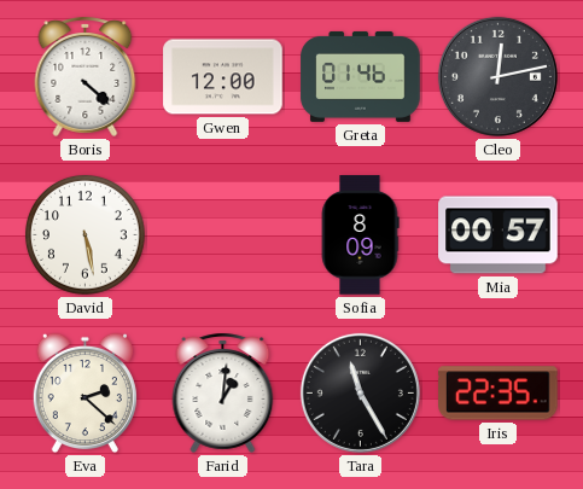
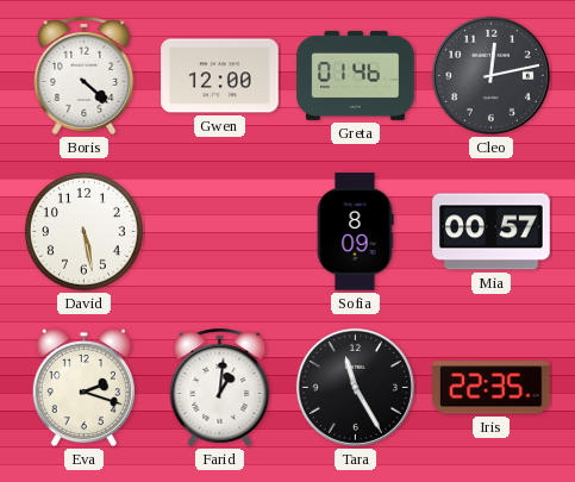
Eva: 2:22 -> 2:18 (83, 388)
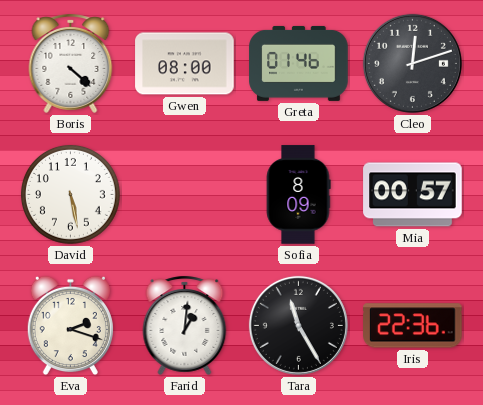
Gwen: 12:00 -> 08:00 (185, 64)
Cleo: 12:13 -> 12:12 (412, 63)
Iris: 22:35 -> 22:36 (413, 326)
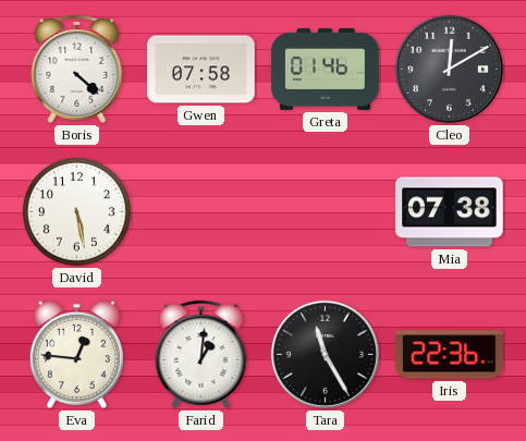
Gwen: 08:00 -> 07:58 (201, 70)
Cleo: 12:12 -> 12:10 (449, 69)
Sofia: 8:09 -> none (298, 195)
Mia: 00:57 -> 07:38 (450, 212)
Eva: 2:18 -> 12:46 (76, 355)
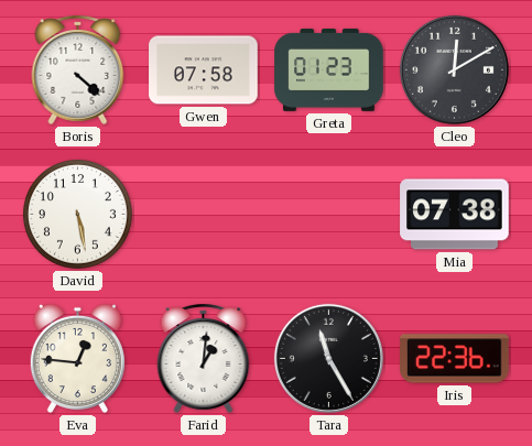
Greta: 01:46 -> 01:23 (329, 69)
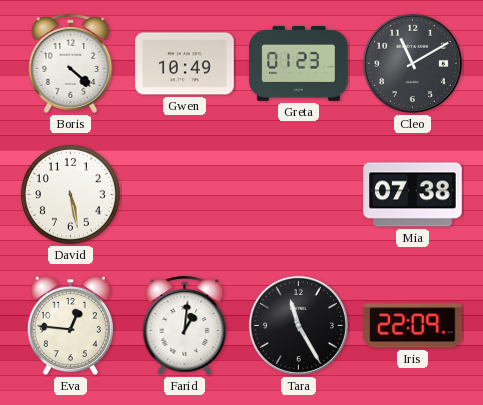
Gwen: 07:58 -> 10:49 (185, 64)
Cleo: 12:10 -> 11:10 (412, 63)
Iris: 22:36 -> 22:09 (413, 326)
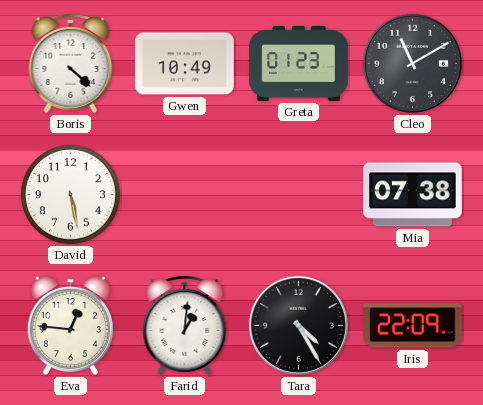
Tara: 11:25 -> 4:25 (298, 325)
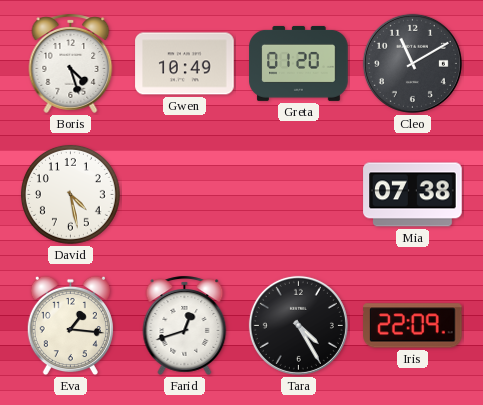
Boris: 4:22 -> 4:27 (71, 63)
Greta: 01:23 -> 01:20 (299, 63)
David: 5:28 -> 4:28 (71, 195)
Eva: 12:46 -> 1:16 (70, 326)
Farid: 1:01 -> 12:42 (185, 325)
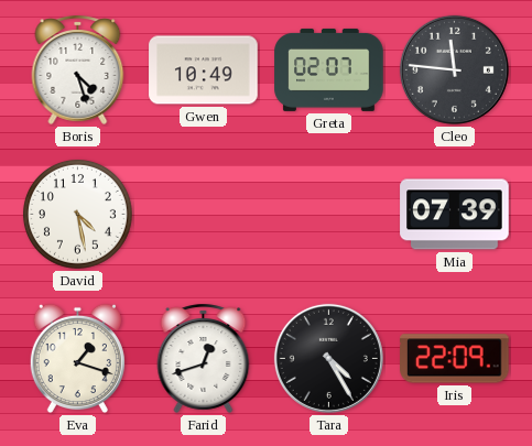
Greta: 01:20 -> 02:07 (329, 69)
Cleo: 11:10 -> 11:46 (454, 69)
Mia: 07:38 -> 07:39 (455, 215)
Eva: 1:16 -> 1:18 (77, 359)
